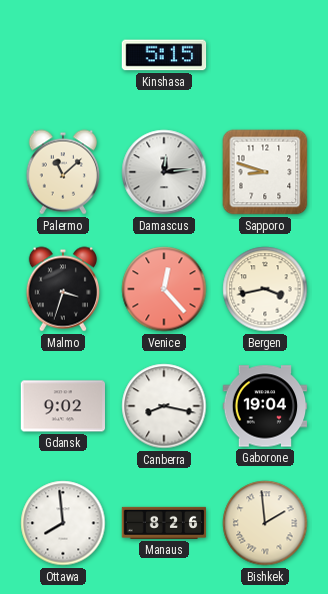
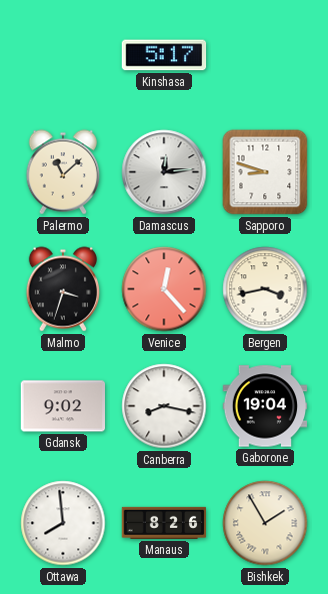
Kinshasa: 5:15 -> 5:17 (164, 55)
Bishkek: 1:59 -> 1:55 (265, 523)
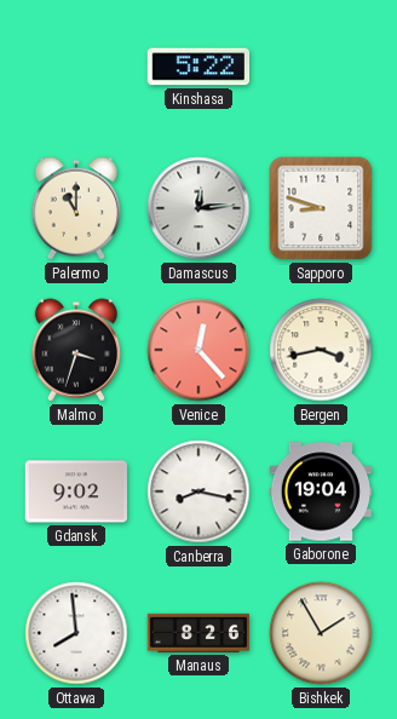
Kinshasa: 5:17 -> 5:22 (198, 67)
Palermo: 11:08 -> 11:00 (75, 208)
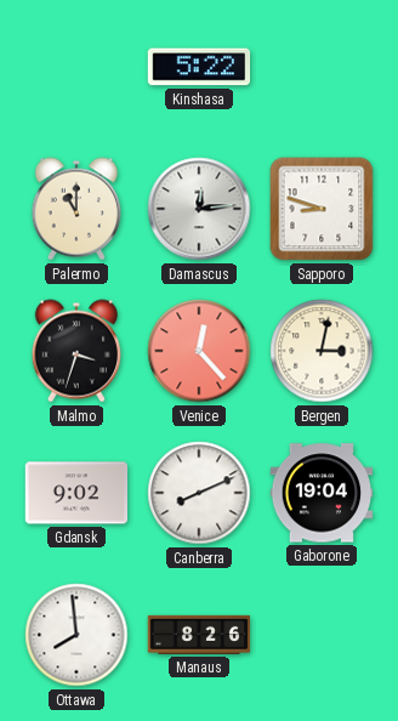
Bergen: 3:43 -> 3:02 (322, 351)
Canberra: 8:17 -> 8:11 (199, 493)
Bishkek: 1:55 -> none (321, 633)
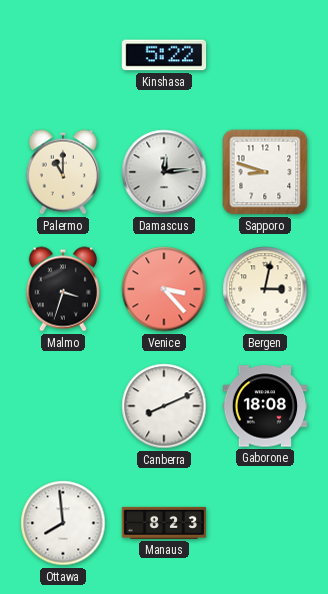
Venice: 12:23 -> 3:23 (164, 289)
Gdansk: 9:02 -> none (76, 493)
Gaborone: 19:04 -> 18:08 (265, 406)
Manaus: 8:26 -> 8:23 (164, 523)
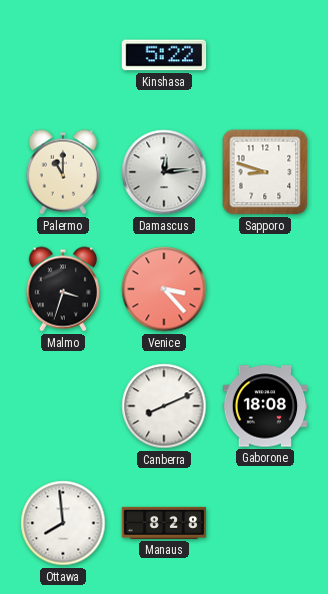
Bergen: 3:02 -> none (265, 289)
Manaus: 8:23 -> 8:28 (164, 523)
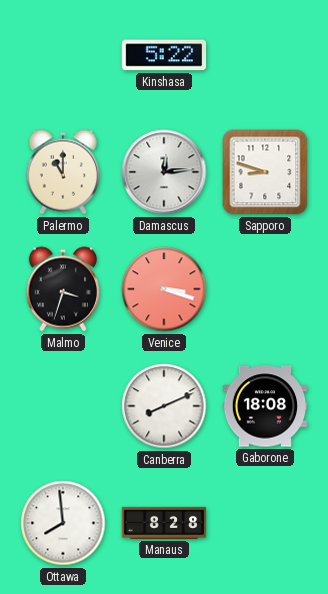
Venice: 3:23 -> 3:18 (164, 289)
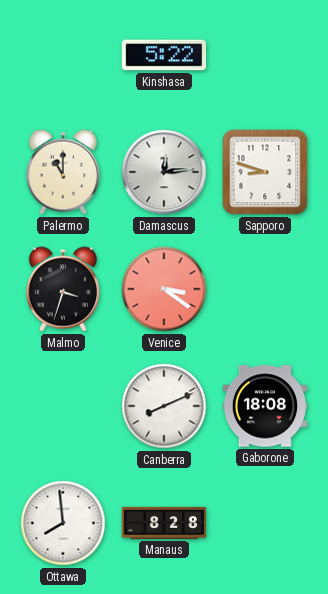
Venice: 3:18 -> 3:21 (164, 289)
